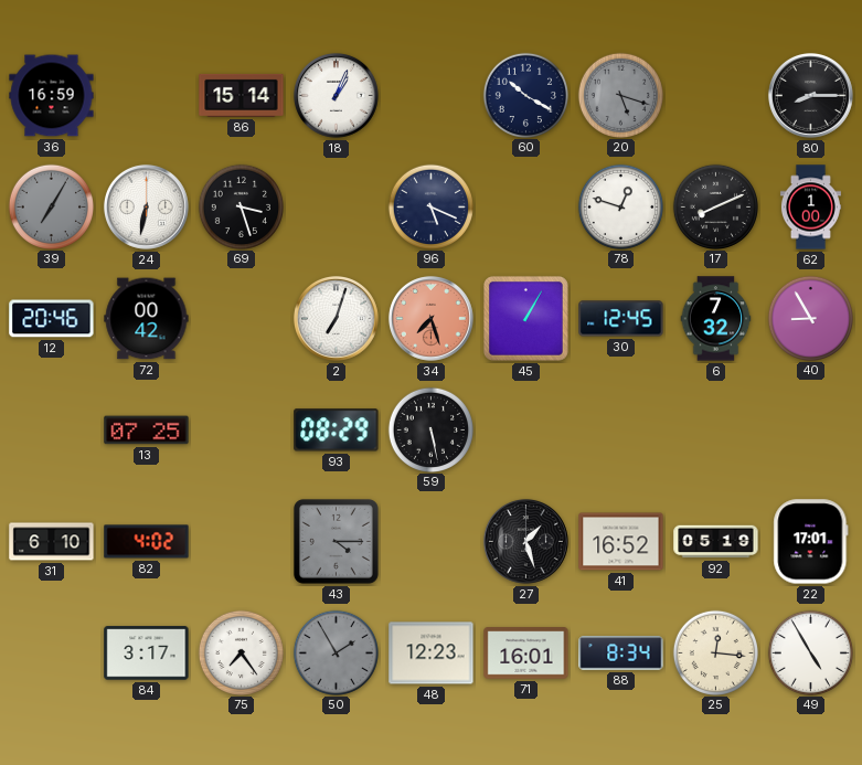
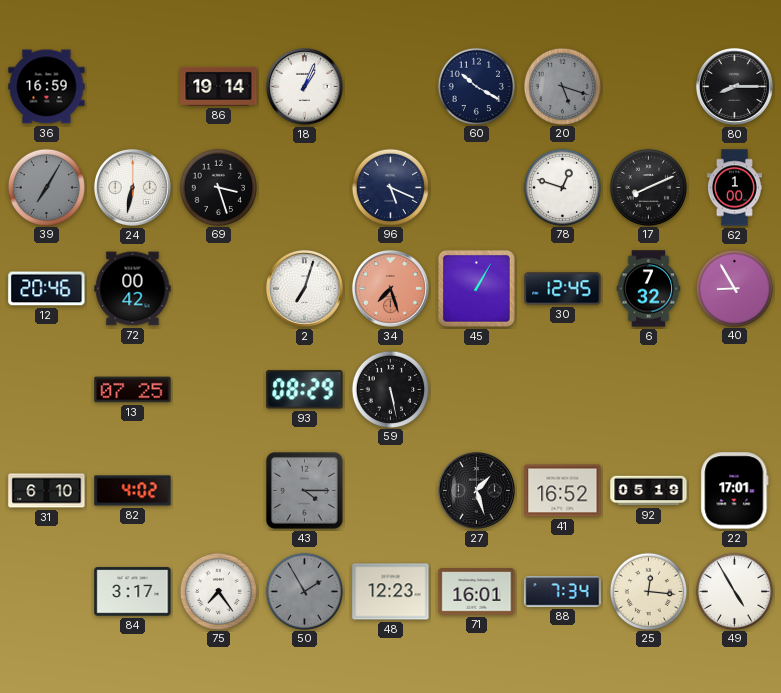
86: 15:14 -> 19:14 (219, 86)
88: 8:34 -> 7:34 (563, 592)
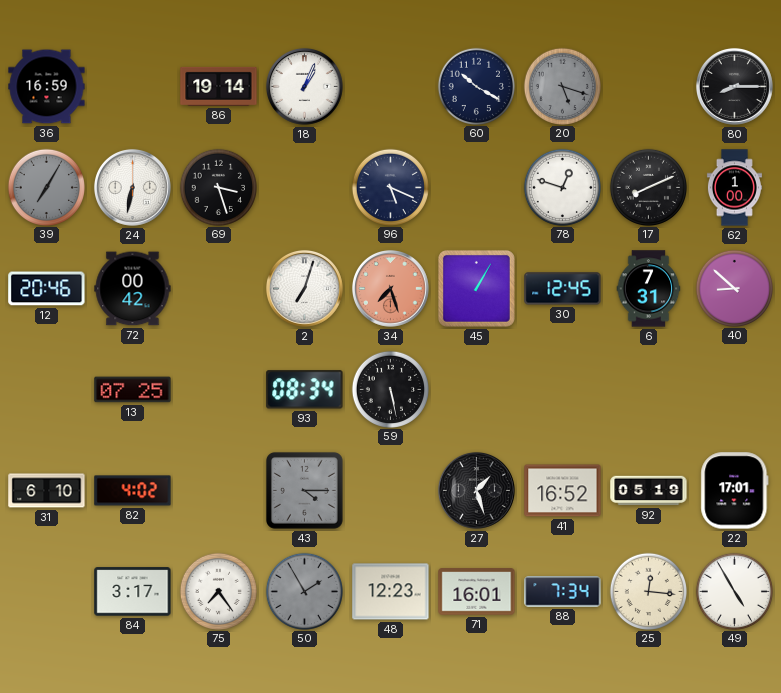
6: 7:32 -> 7:31 (649, 289)
40: 8:55 -> 8:52 (734, 288)
93: 08:29 -> 08:34 (305, 390)
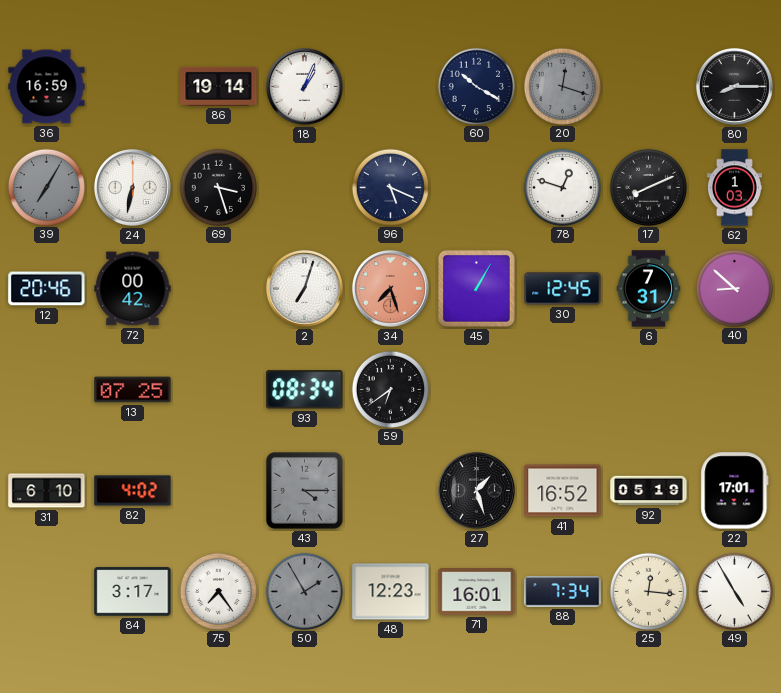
20: 5:18 -> 12:18 (562, 86)
62: 1:00 -> 1:03 (734, 188)
59: 5:28 -> 6:39 (390, 389)
